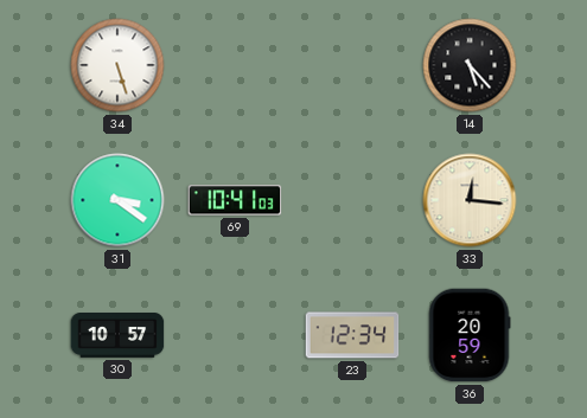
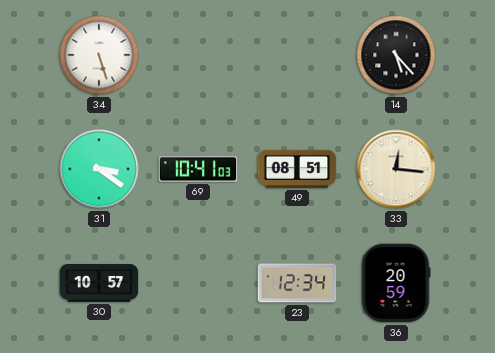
49: none -> 08:51 (297, 169)
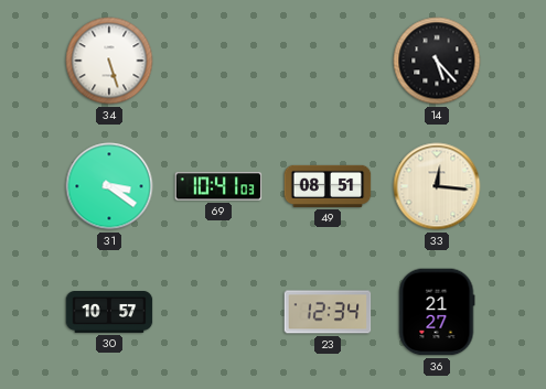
36: 20:59 -> 21:27 (437, 312)
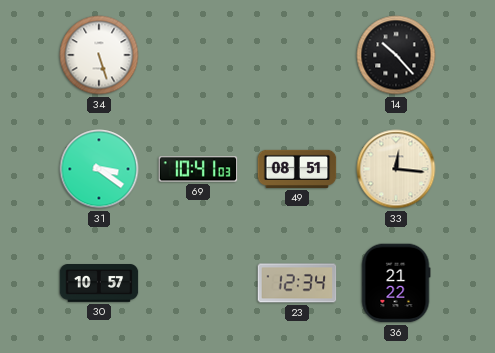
14: 5:23 -> 10:23 (396, 55)
36: 21:27 -> 21:22 (396, 283)
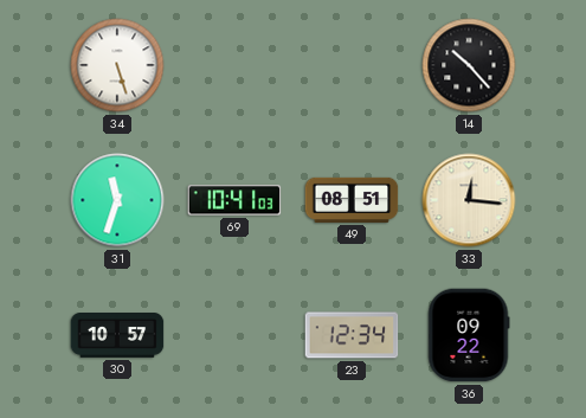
31: 3:21 -> 11:33 (117, 200)
36: 21:22 -> 09:22 (469, 335)
